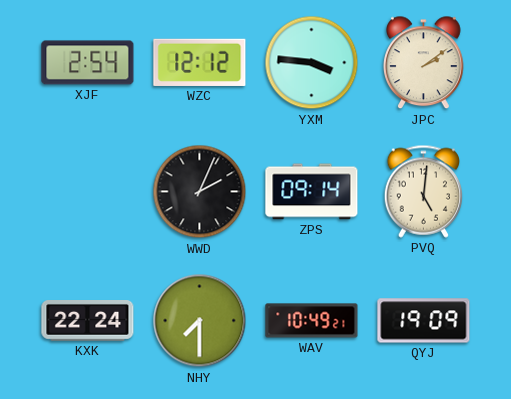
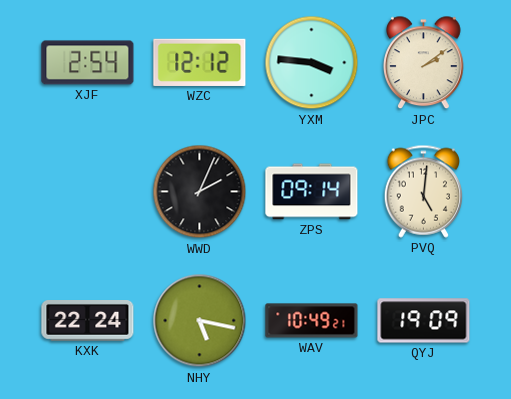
NHY: 7:30 -> 5:17 (200, 321)
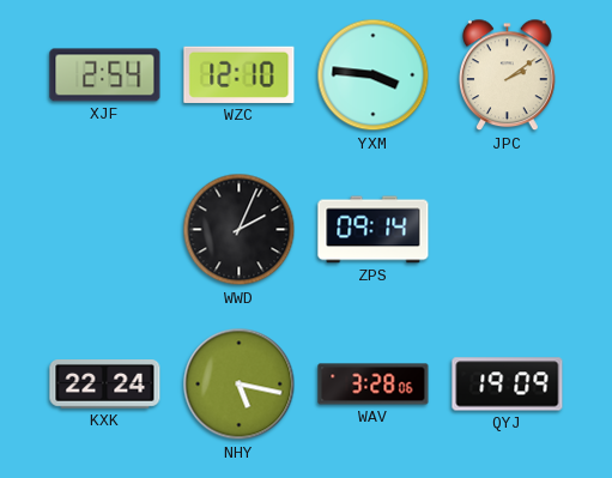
WZC: 12:12 -> 12:10 (240, 74)
PVQ: 5:01 -> none (423, 191)
WAV: 10:49 -> 3:28 (374, 385)
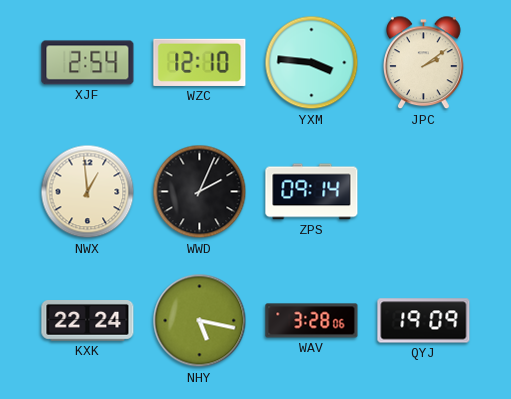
NWX: none -> 12:59 (88, 192)
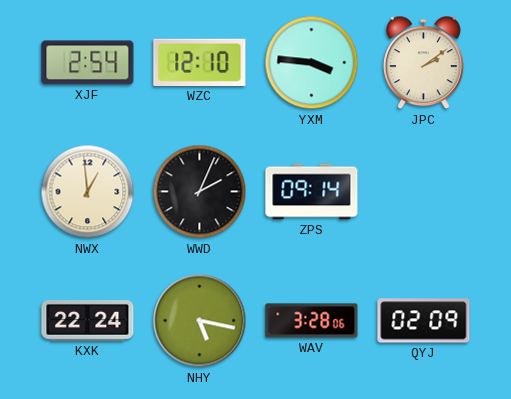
QYJ: 19:09 -> 02:09 (424, 321)
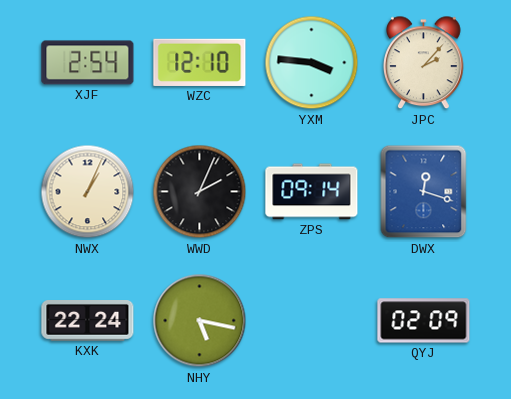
JPC: 2:09 -> 2:07 (424, 63)
NWX: 12:59 -> 1:04 (88, 192)
DWX: none -> 12:18 (424, 192)
WAV: 3:28 -> none (312, 321)
